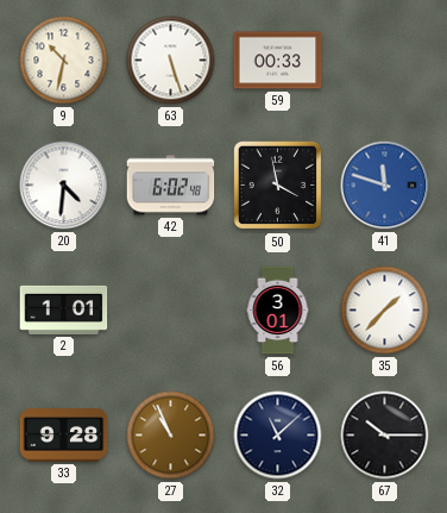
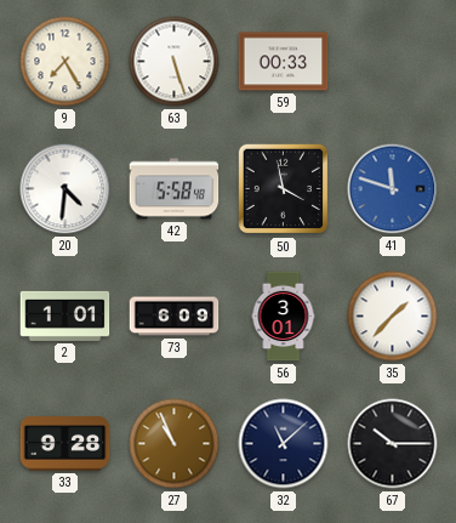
9: 10:32 -> 7:25 (65, 62)
42: 6:02 -> 5:58 (175, 189)
73: none -> 6:09 (175, 317)
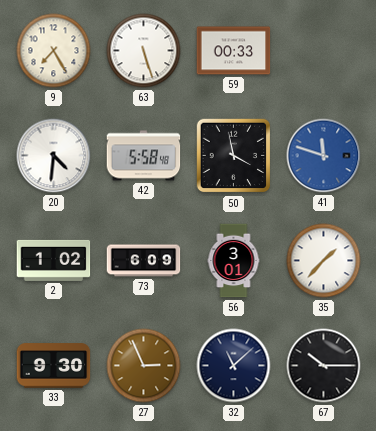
2: 1:01 -> 1:02 (54, 260)
33: 9:28 -> 9:30 (54, 366)
27: 10:56 -> 2:56 (144, 366)
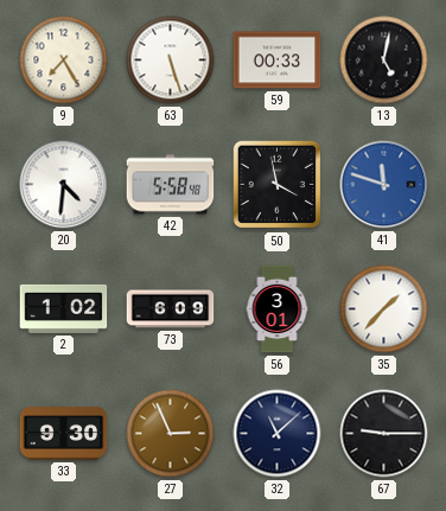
13: none -> 5:02 (384, 60)
67: 10:15 -> 9:15 (384, 434)
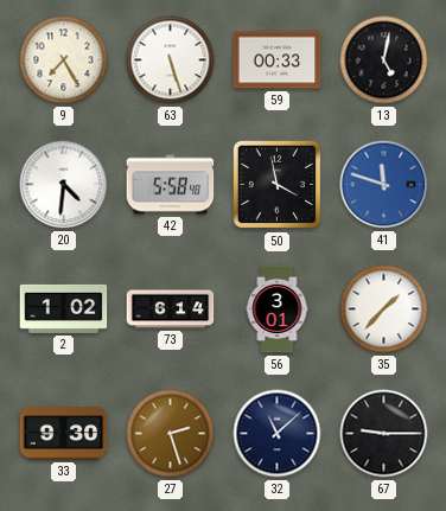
73: 6:09 -> 6:14 (171, 309)
27: 2:56 -> 2:27 (171, 434)
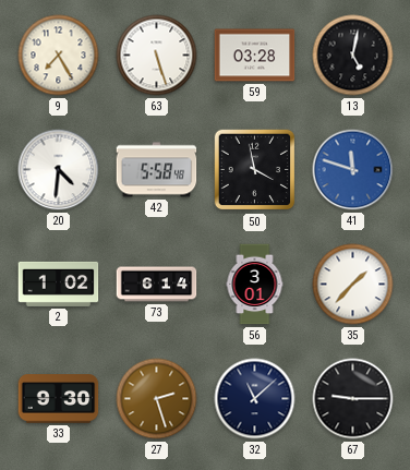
59: 00:33 -> 03:28 (255, 56)
